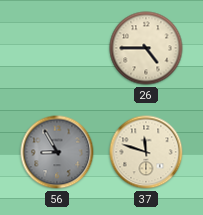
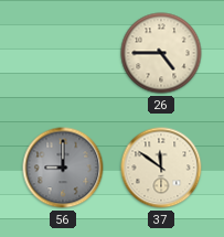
56: 8:55 -> 9:00 (63, 168)
37: 11:48 -> 11:51 (161, 168)
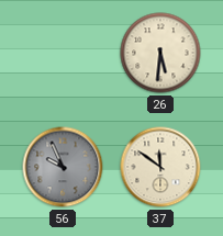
26: 4:45 -> 5:31 (160, 53)
56: 9:00 -> 9:56 (63, 167)
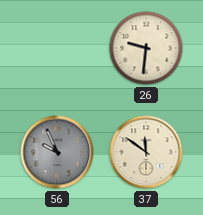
26: 5:31 -> 9:31 (146, 48)
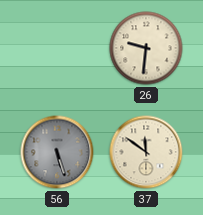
56: 9:56 -> 5:27 (57, 152)
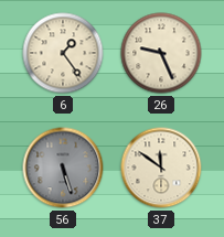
6: none -> 1:24 (63, 53)
26: 9:31 -> 9:26 (161, 53)
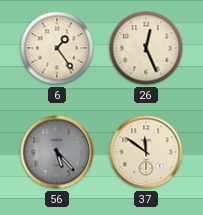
26: 9:26 -> 12:26 (146, 48)
56: 5:27 -> 5:23 (57, 152)
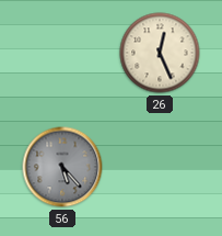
6: 1:24 -> none (57, 48)
37: 11:51 -> none (146, 152)
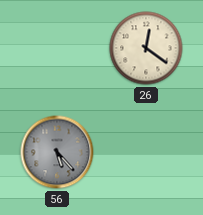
26: 12:26 -> 12:21 (146, 48)
